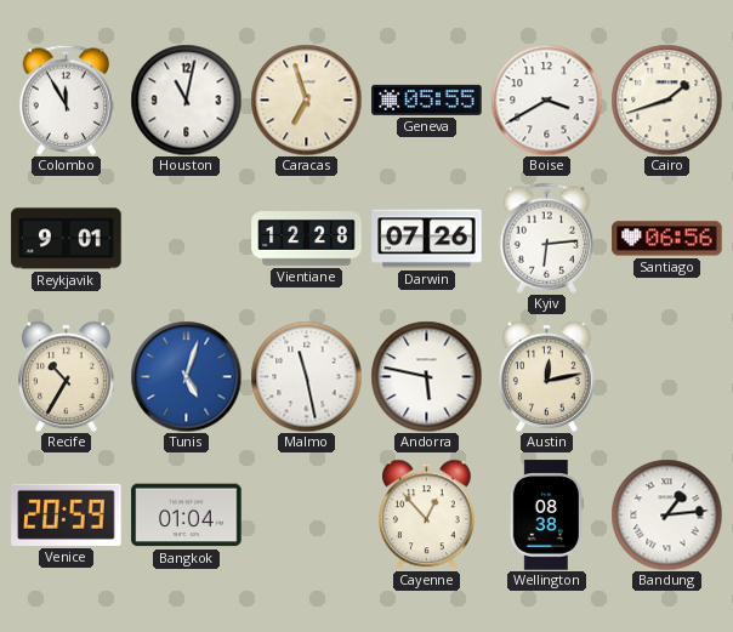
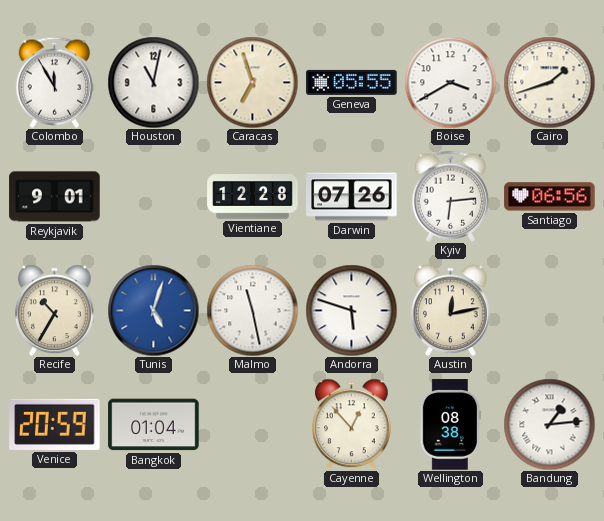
Andorra: 5:47 -> 5:48 (351, 310)
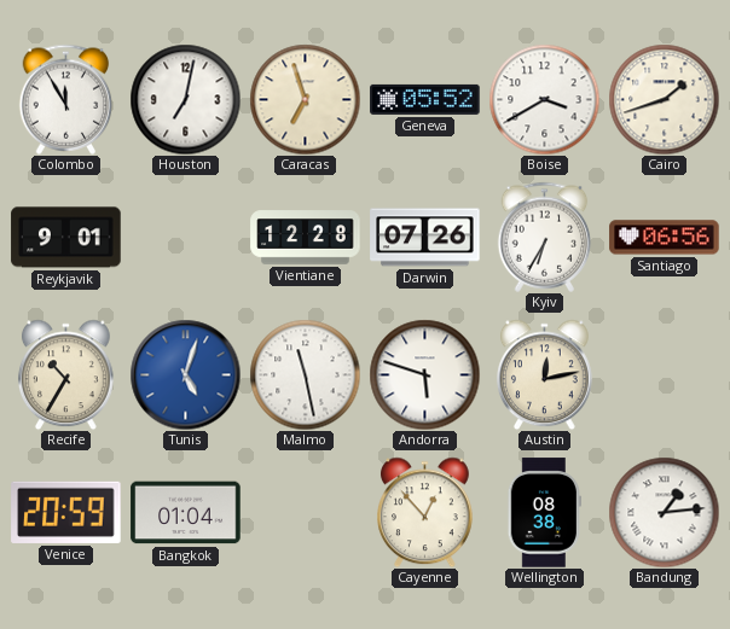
Houston: 11:02 -> 7:02 (185, 99)
Geneva: 05:55 -> 05:52 (425, 99)
Kyiv: 6:14 -> 6:35 (545, 237)
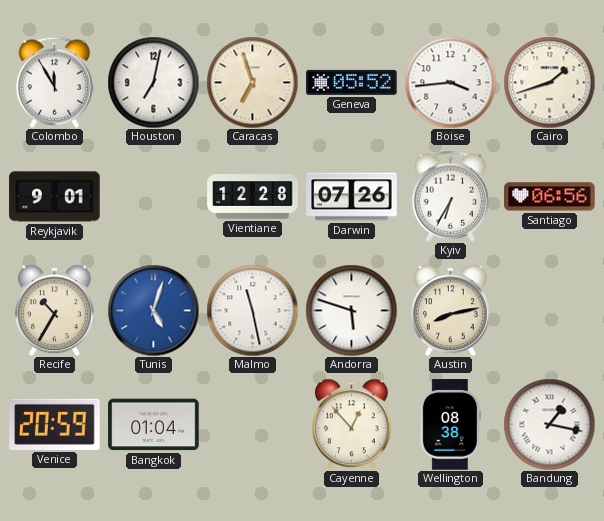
Boise: 3:40 -> 3:44 (450, 82)
Austin: 12:13 -> 8:13 (451, 310)
Bandung: 1:14 -> 1:17 (549, 424)
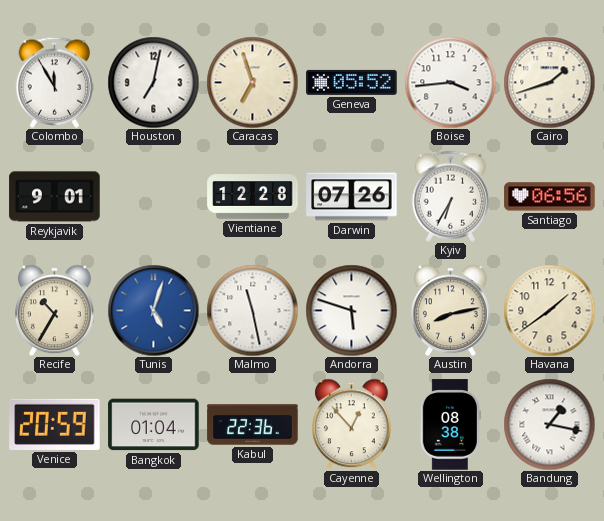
Havana: none -> 1:39 (549, 310)
Kabul: none -> 22:36 (253, 425)
